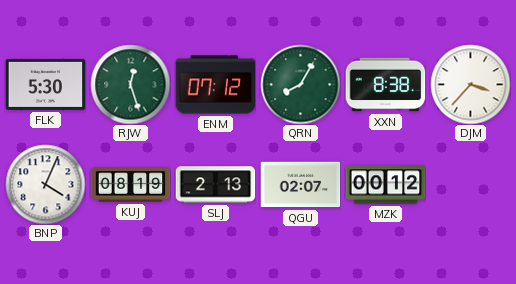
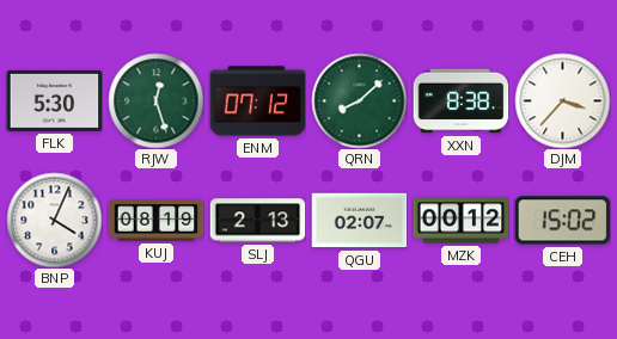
QRN: 8:05 -> 8:08 (359, 100)
CEH: none -> 15:02 (562, 221)
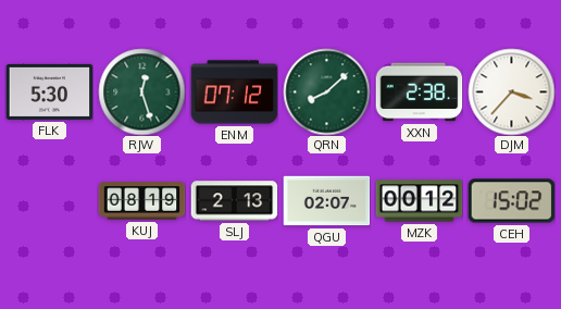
XXN: 8:38 -> 2:38 (419, 92)
BNP: 4:04 -> none (54, 220)
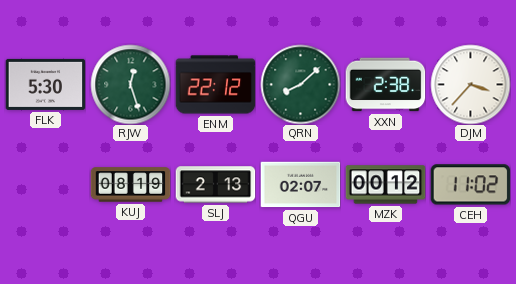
ENM: 07:12 -> 22:12 (215, 85)
CEH: 15:02 -> 11:02 (470, 185)
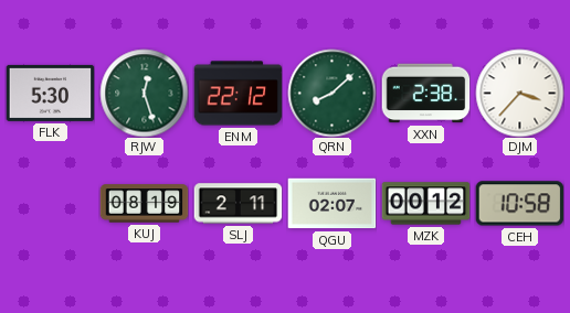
SLJ: 2:13 -> 2:11 (237, 204)
CEH: 11:02 -> 10:58 (519, 204)
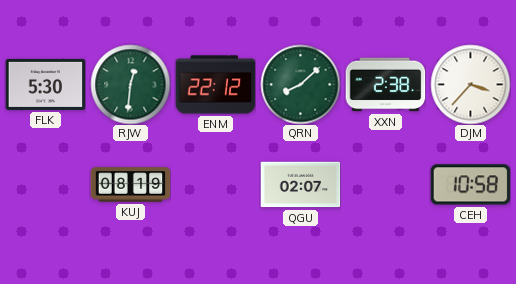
RJW: 12:27 -> 12:31 (130, 84)
SLJ: 2:11 -> none (237, 204)
MZK: 00:12 -> none (425, 204)
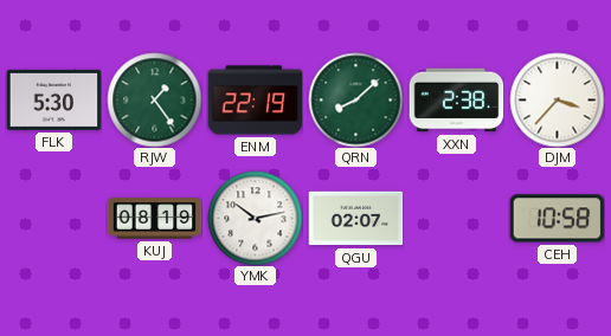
RJW: 12:31 -> 1:24 (154, 99)
ENM: 22:12 -> 22:19 (255, 101)
YMK: none -> 10:13 (255, 218)
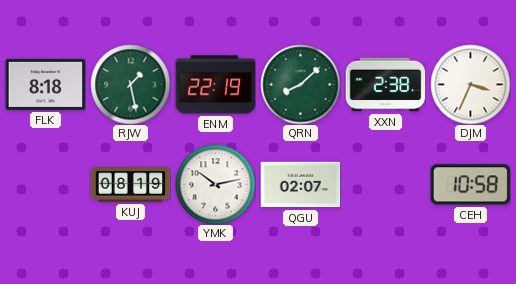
FLK: 5:30 -> 8:18 (45, 84)
RJW: 1:24 -> 1:28 (130, 84)
DJM: 3:37 -> 3:34 (470, 84)
